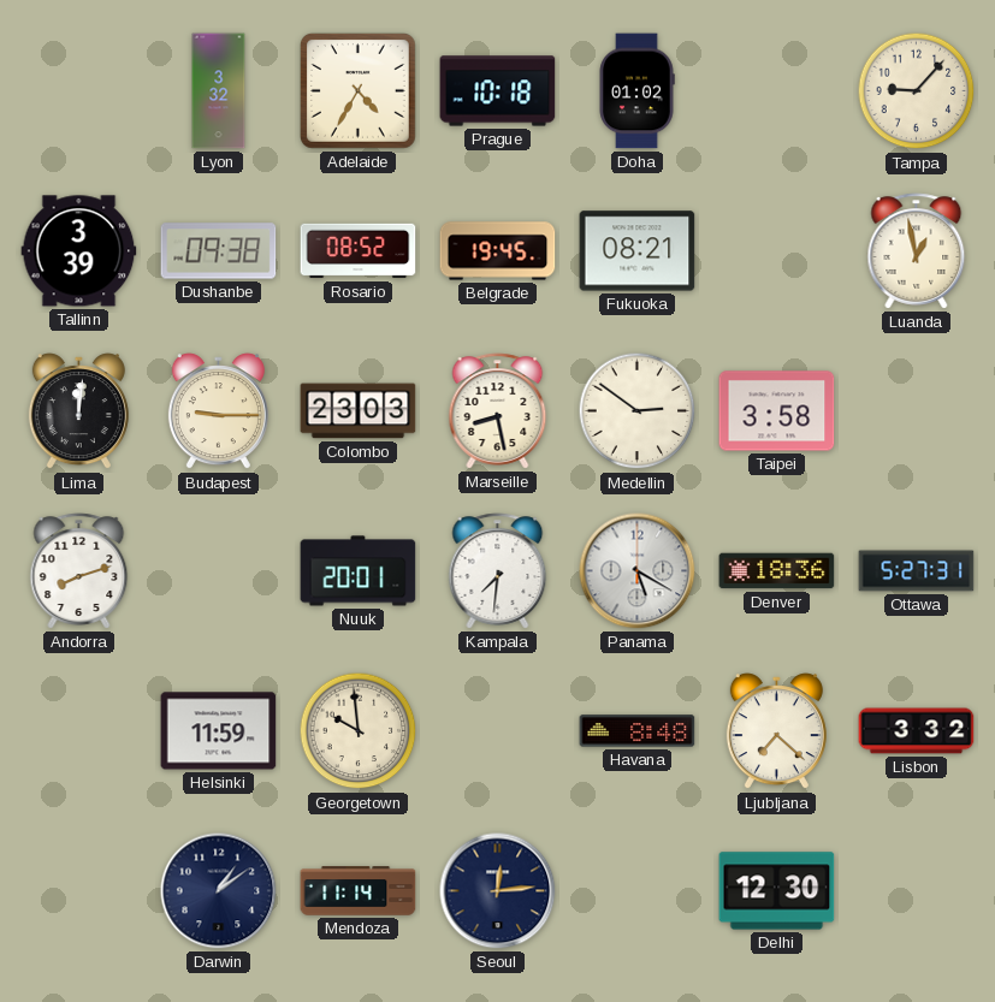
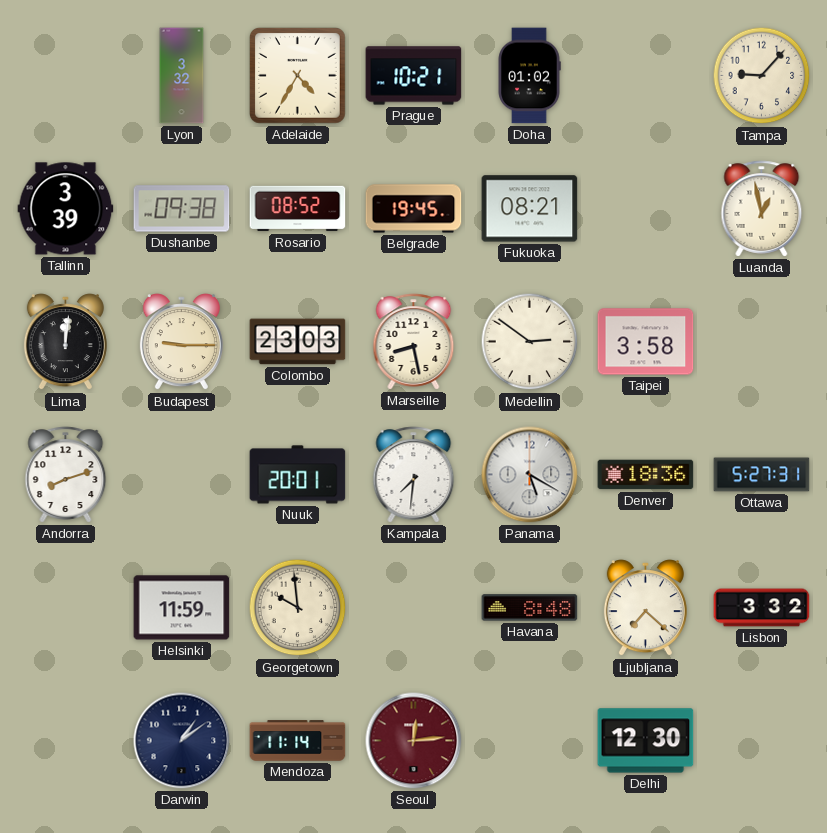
Prague: 10:18 -> 10:21 (414, 76)
Seoul dial: navy -> burgundy (414, 741)
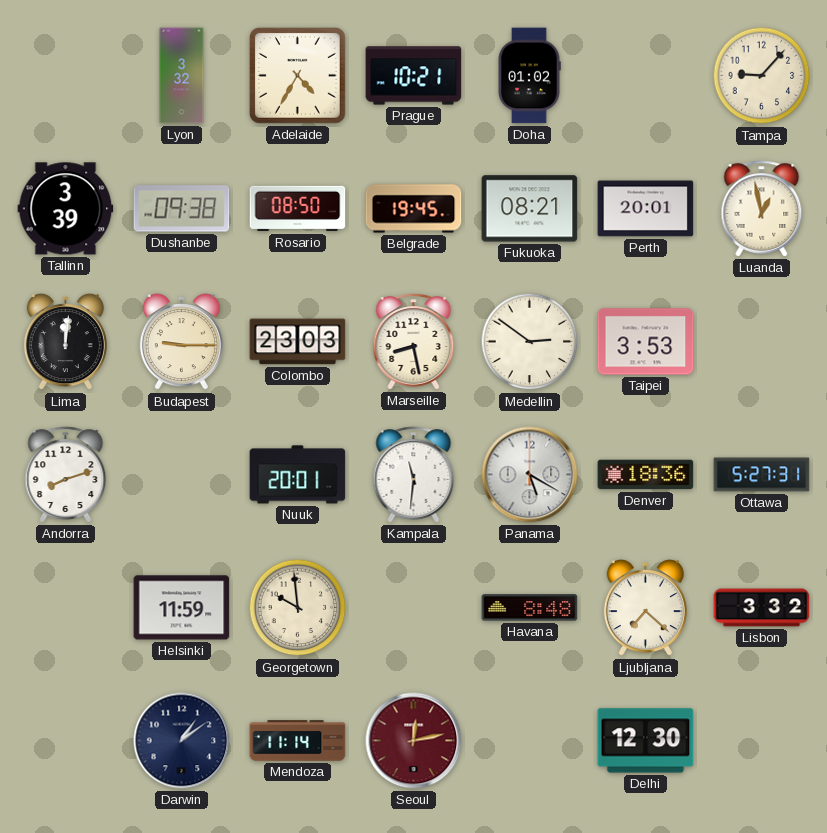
Rosario: 08:52 -> 08:50 (298, 209)
Perth: none -> 20:01 (646, 209)
Taipei: 3:58 -> 3:53 (646, 342)
Kampala: 7:31 -> 11:31 (414, 475)
Seoul: 12:14 -> 12:13 (414, 741)
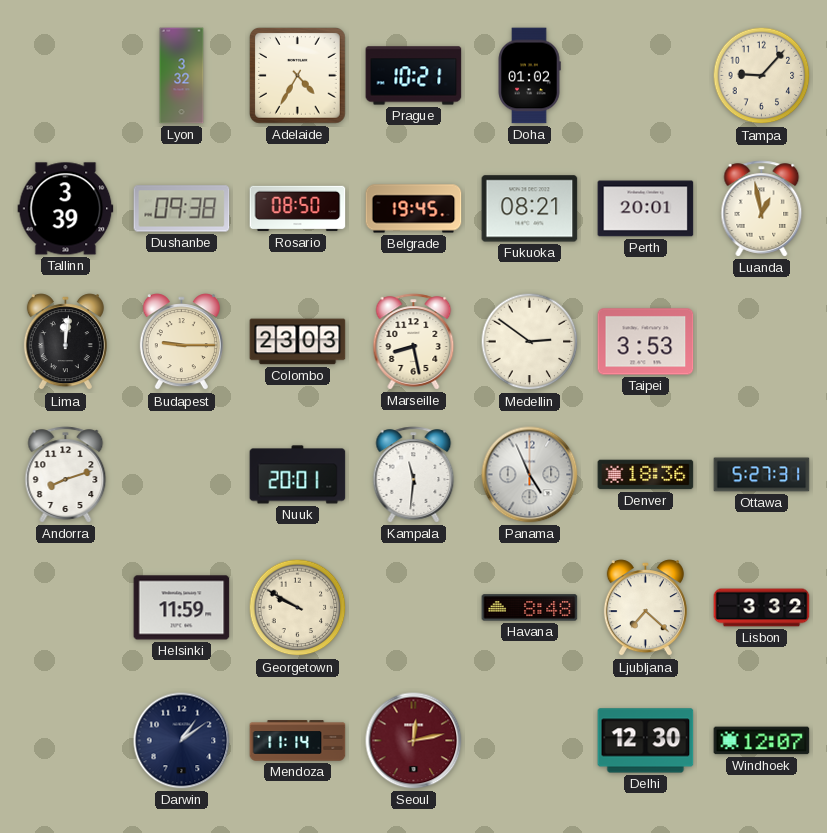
Panama: 5:20 -> 4:56 (530, 475)
Georgetown: 9:59 -> 9:50 (298, 608)
Windhoek: none -> 12:07 (762, 741)
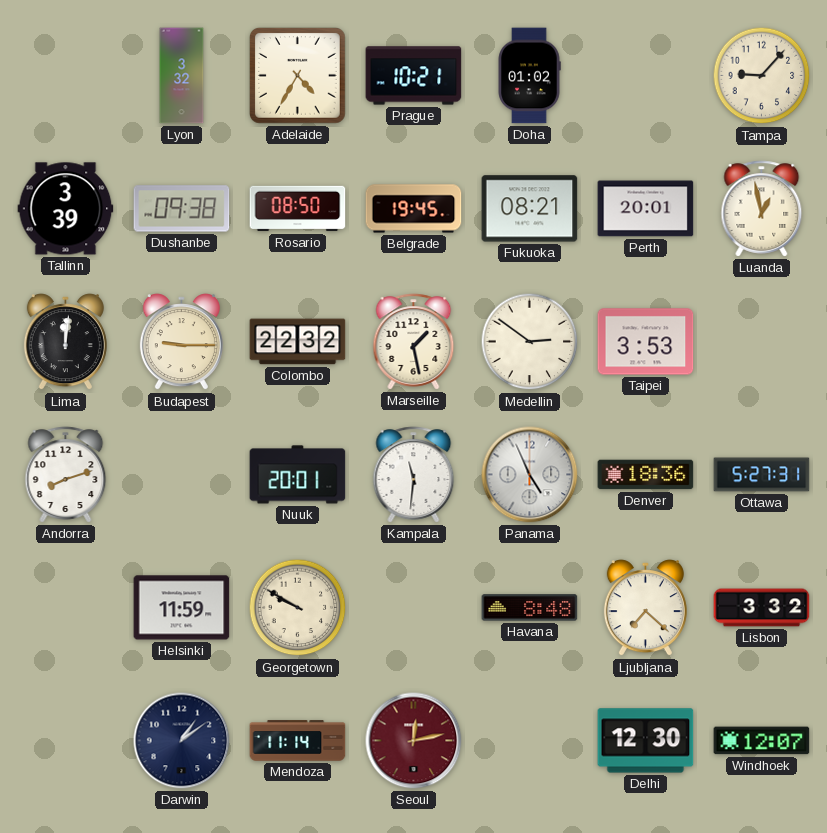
Colombo: 23:03 -> 22:32 (298, 342)
Marseille: 8:28 -> 1:28 (414, 342)
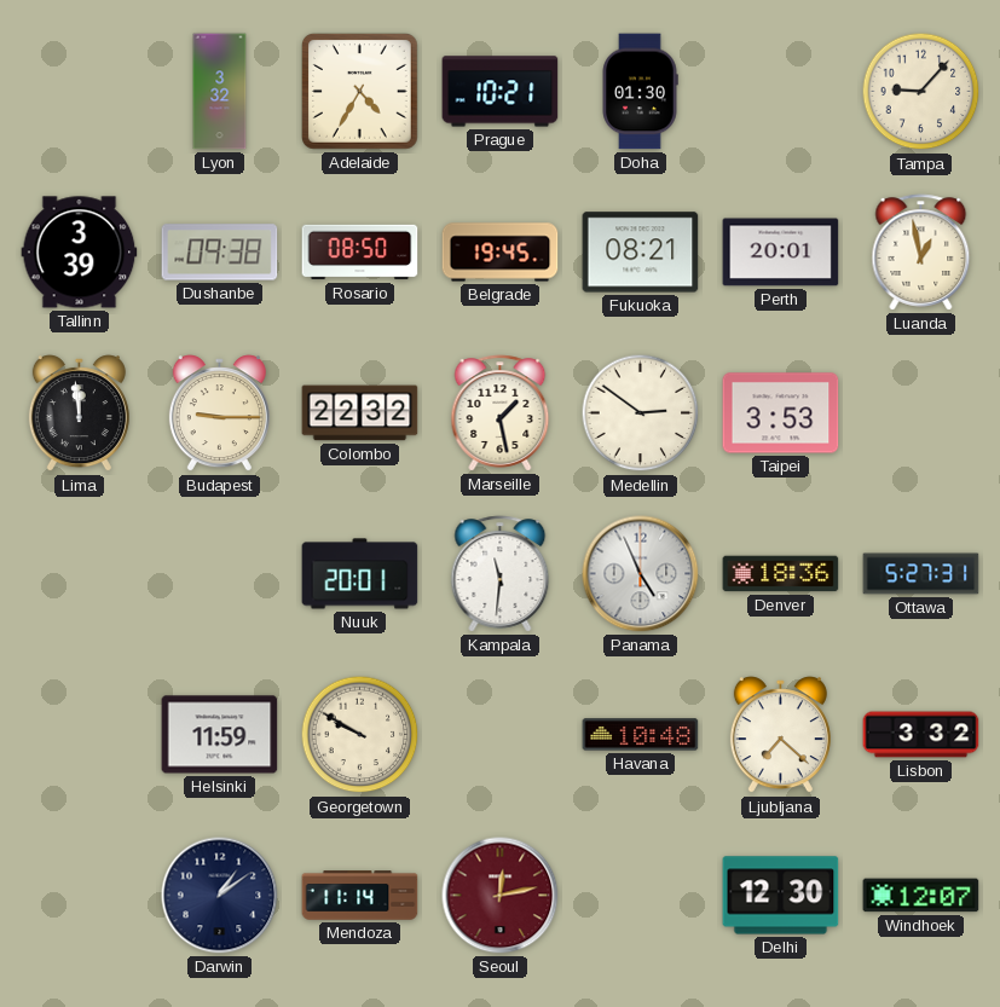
Doha: 01:02 -> 01:30 (640, 92)
Lima: 12:01 -> 11:59 (79, 413)
Andorra: 8:12 -> none (66, 475)
Havana: 8:48 -> 10:48 (641, 735)
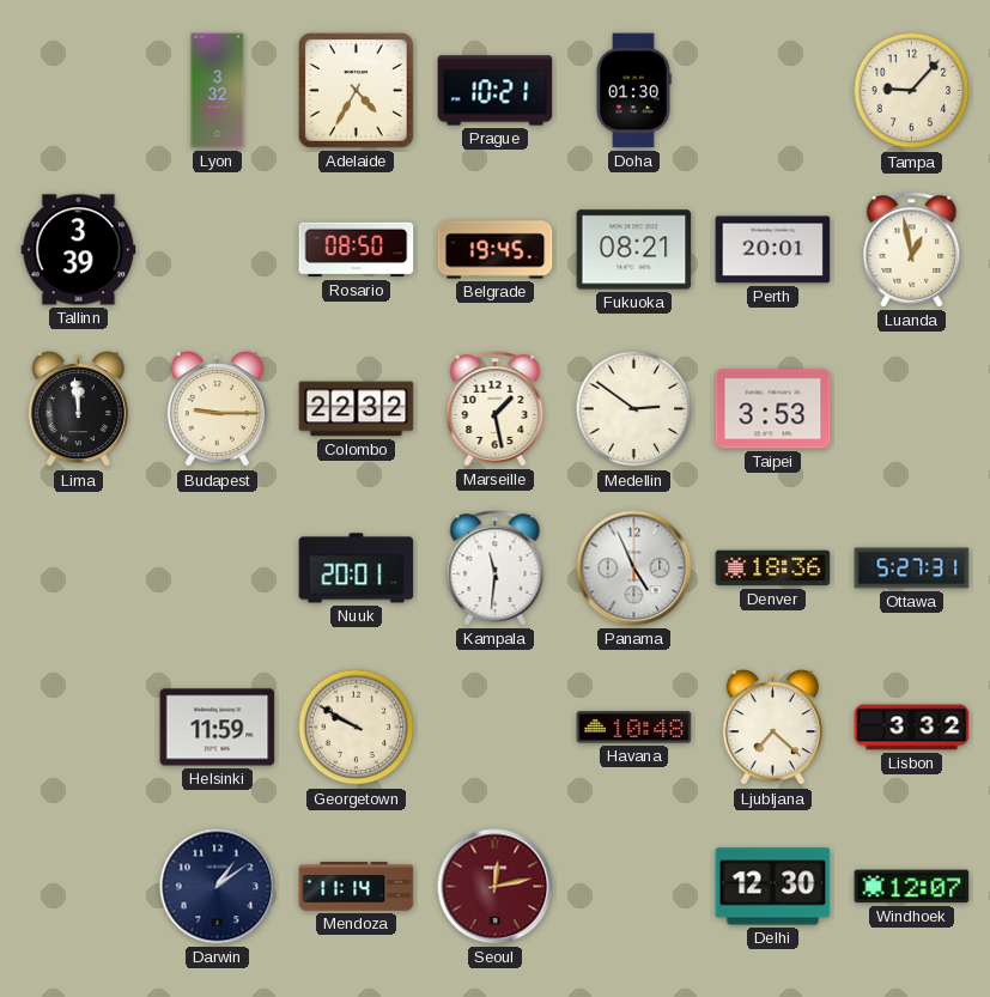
Dushanbe: 09:38 -> none (220, 253)
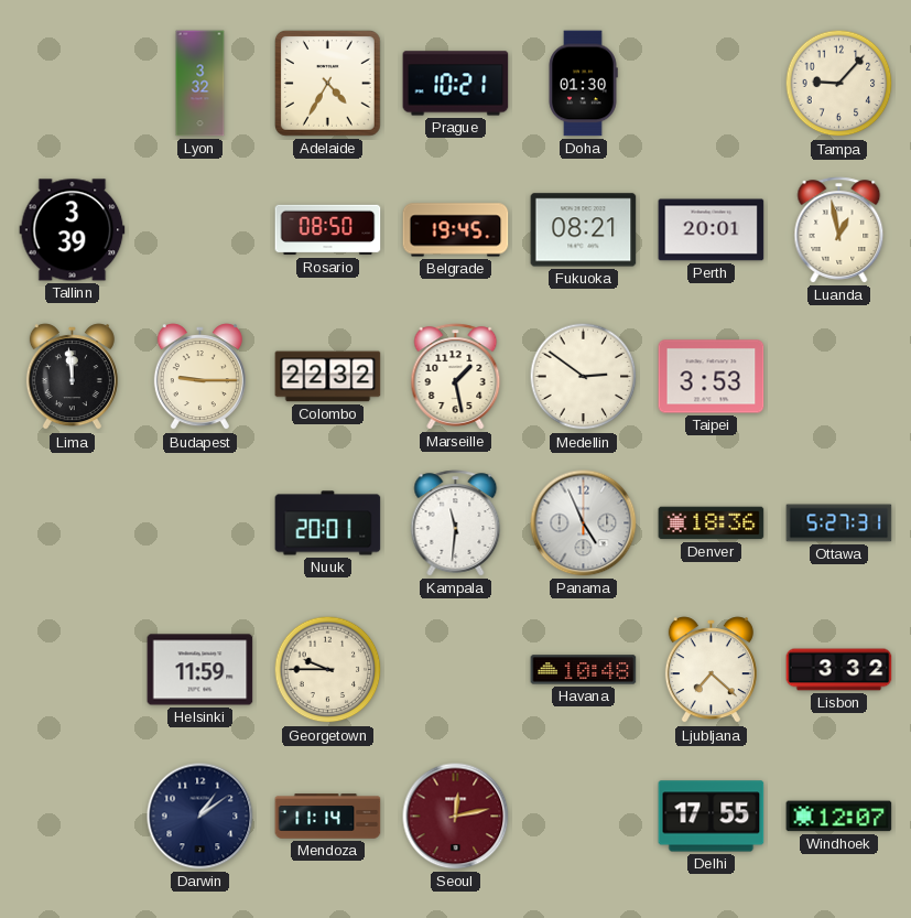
Georgetown: 9:50 -> 9:45 (328, 670)
Delhi: 12:30 -> 17:55 (712, 817)
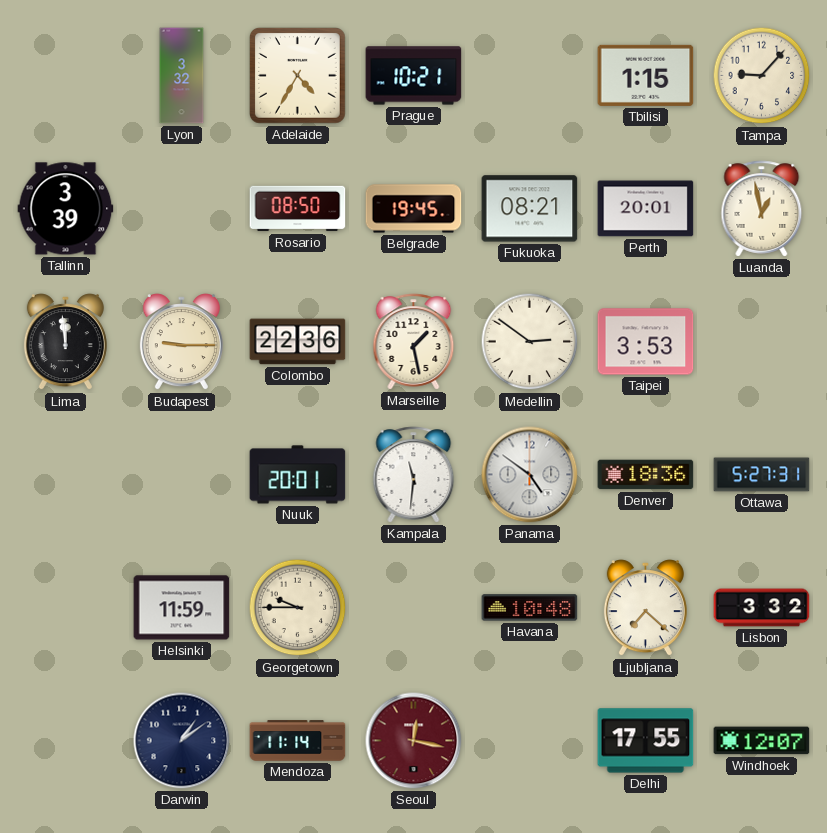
Doha: 01:30 -> none (583, 84)
Tbilisi: none -> 1:15 (646, 75)
Colombo: 22:32 -> 22:36 (298, 342)
Panama: 4:56 -> 4:51 (530, 475)
Seoul: 12:13 -> 12:17 (414, 741)
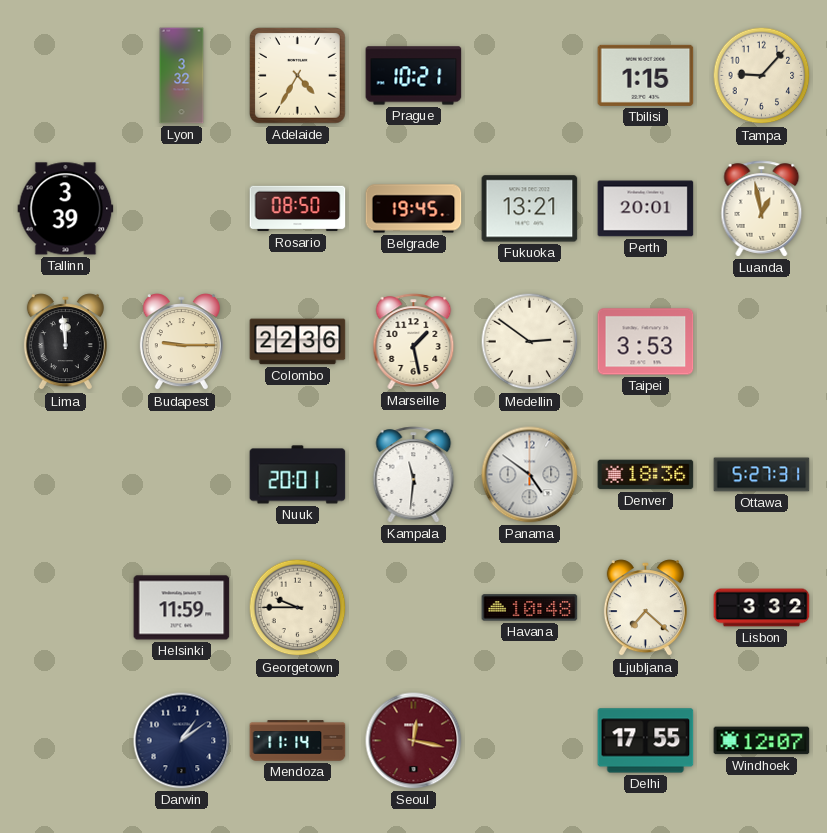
Fukuoka: 08:21 -> 13:21 (530, 209)
